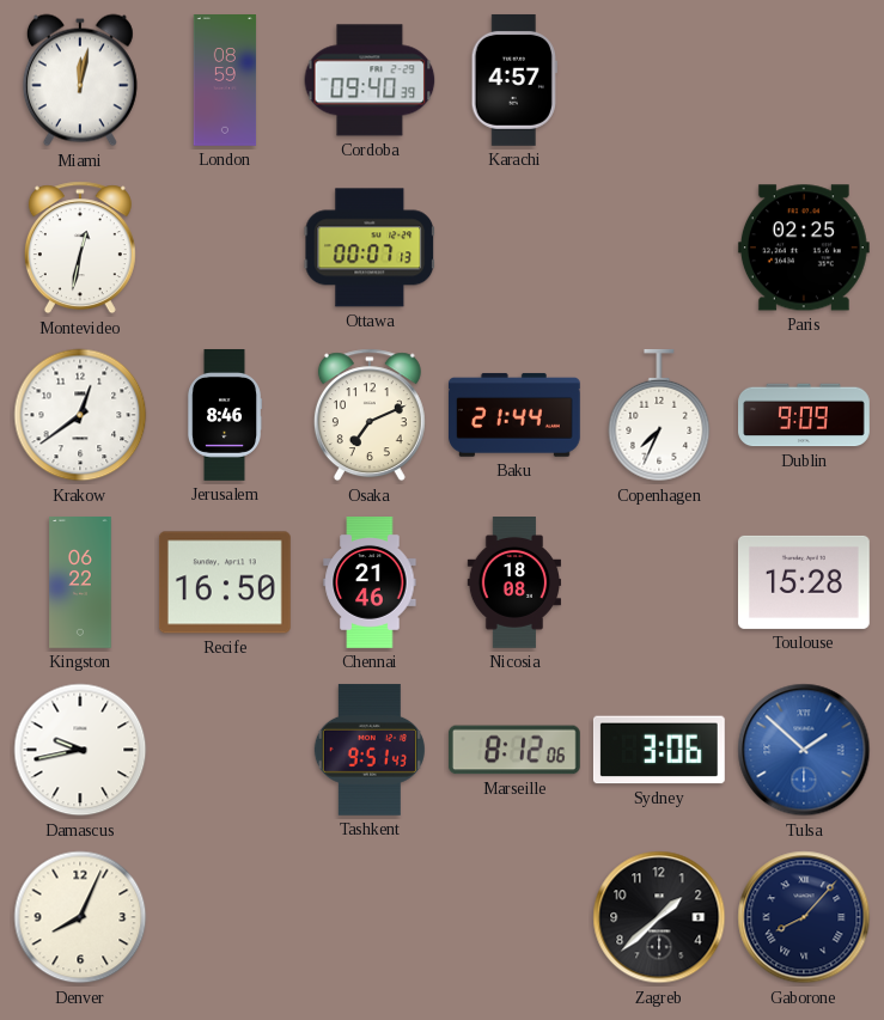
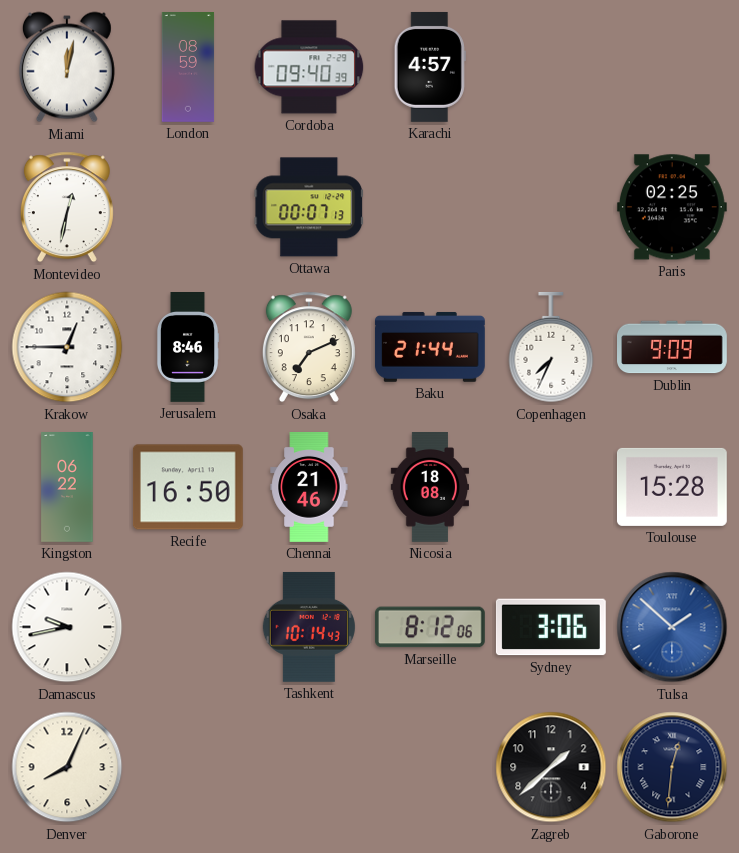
Krakow: 12:39 -> 12:45 (67, 347)
Tashkent: 9:51 -> 10:14 (309, 627)
Gaborone: 8:07 -> 12:31 (672, 767)
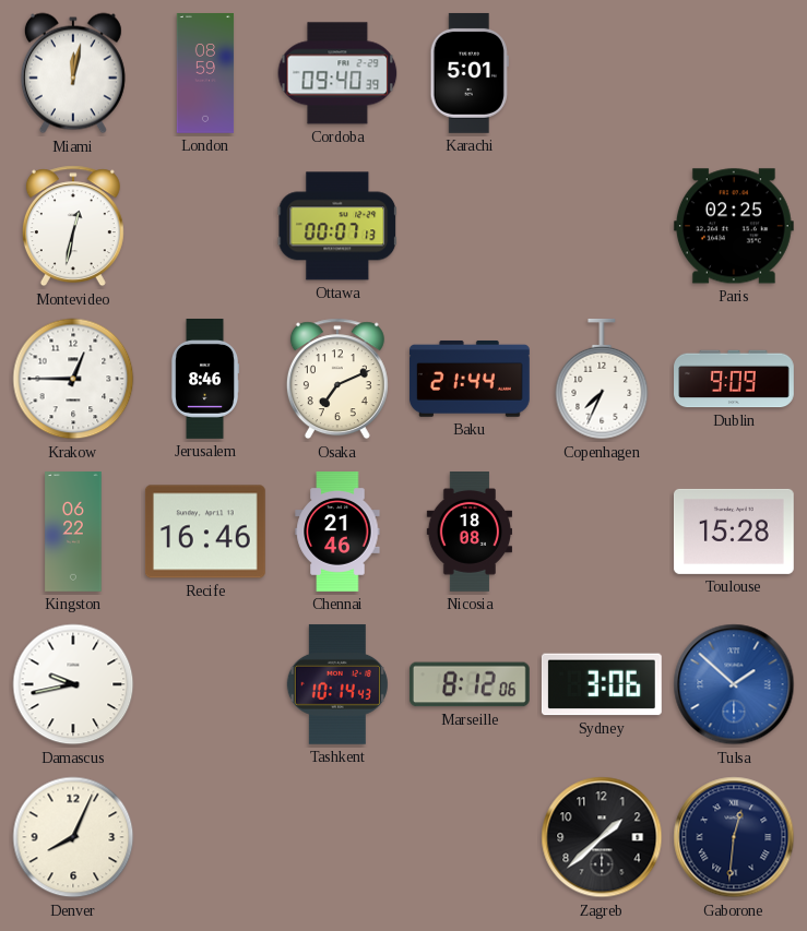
Karachi: 4:57 -> 5:01 (470, 73)
Recife: 16:50 -> 16:46 (205, 532)
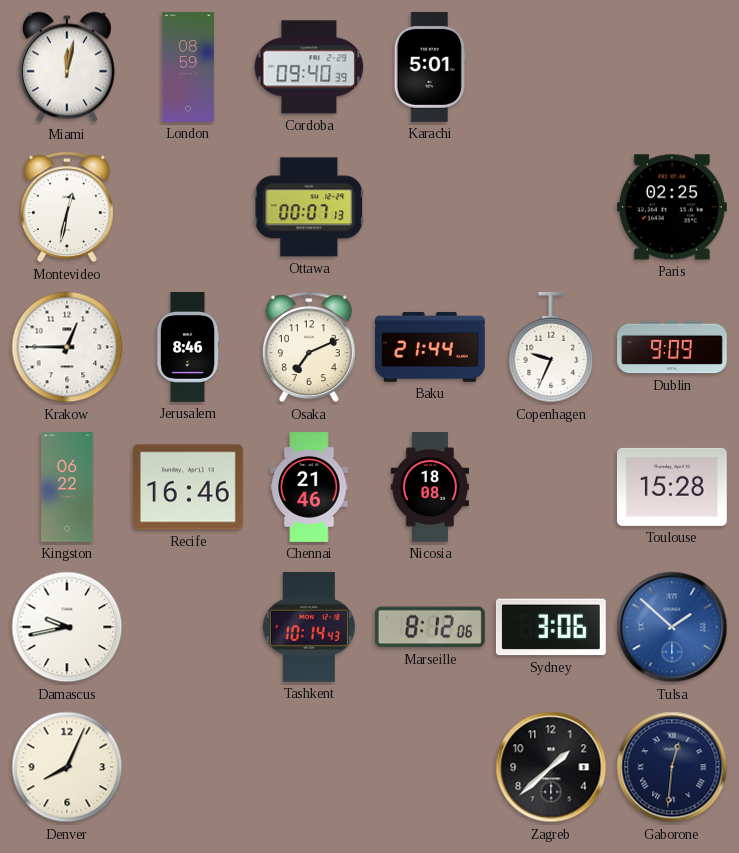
Copenhagen: 7:34 -> 9:34 (551, 347)
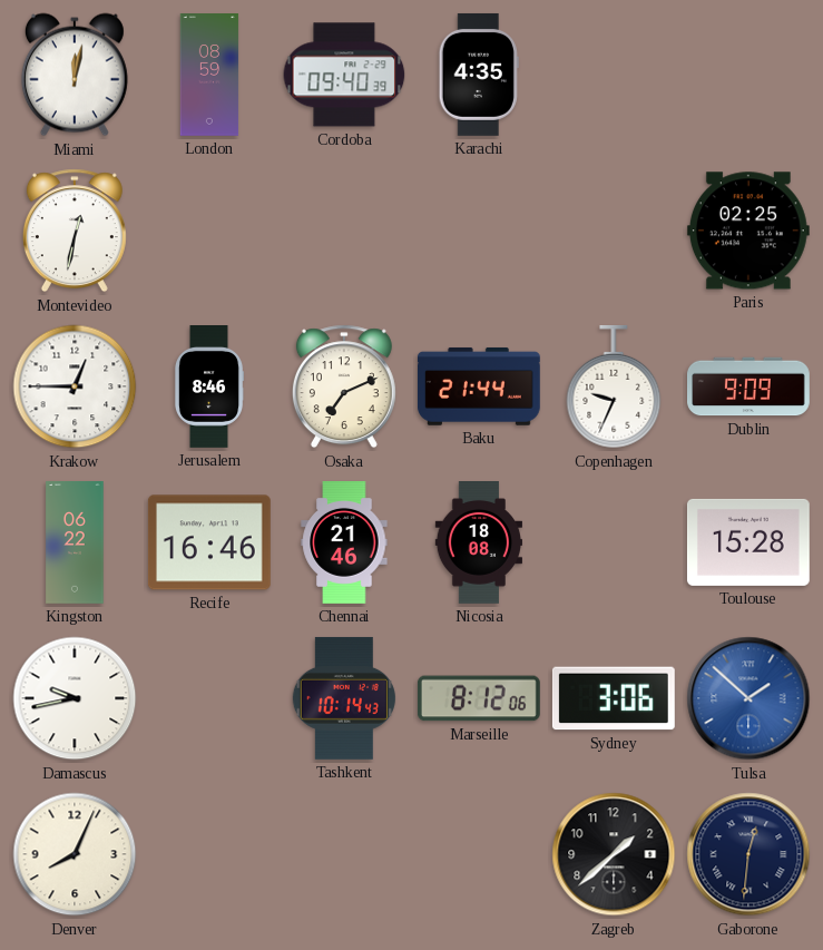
Karachi: 5:01 -> 4:35 (479, 75)
Ottawa: 00:07 -> none (309, 207)
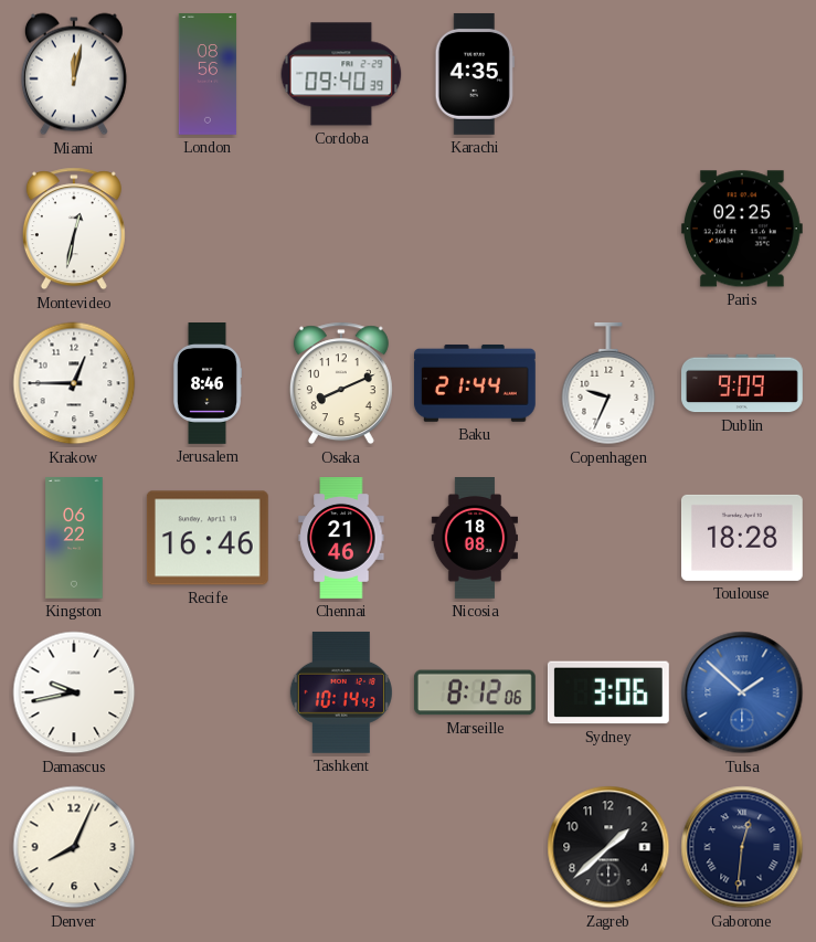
London: 08:59 -> 08:56 (208, 75)
Osaka: 7:11 -> 8:11 (341, 383)
Toulouse: 15:28 -> 18:28 (742, 538)
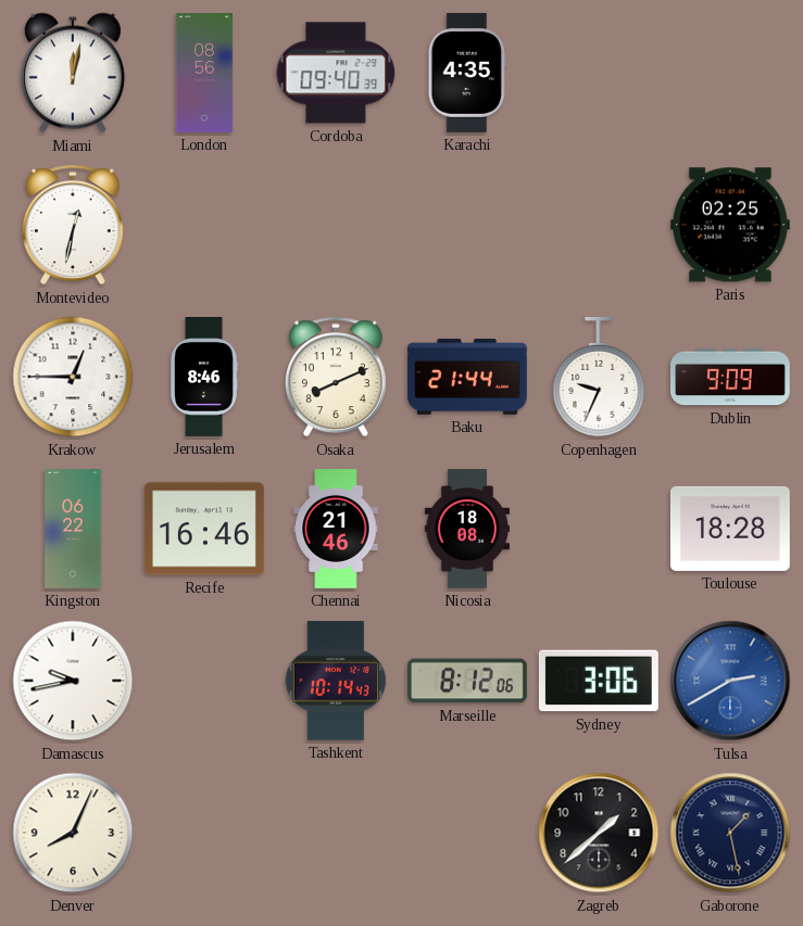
Tulsa: 1:52 -> 2:40 (730, 681)
Gaborone: 12:31 -> 1:28 (730, 833)
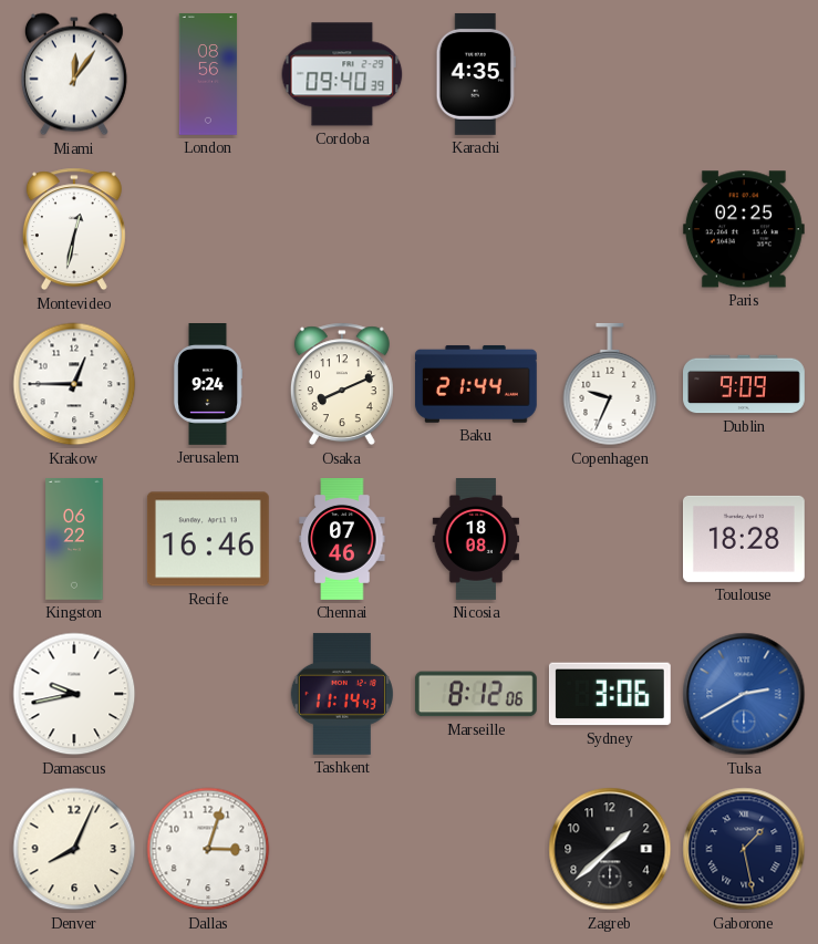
Miami: 12:02 -> 12:06 (74, 74)
Jerusalem: 8:46 -> 9:24 (208, 385)
Chennai: 21:46 -> 07:46 (342, 540)
Tashkent: 10:14 -> 11:14 (342, 694)
Dallas: none -> 3:03 (208, 849)
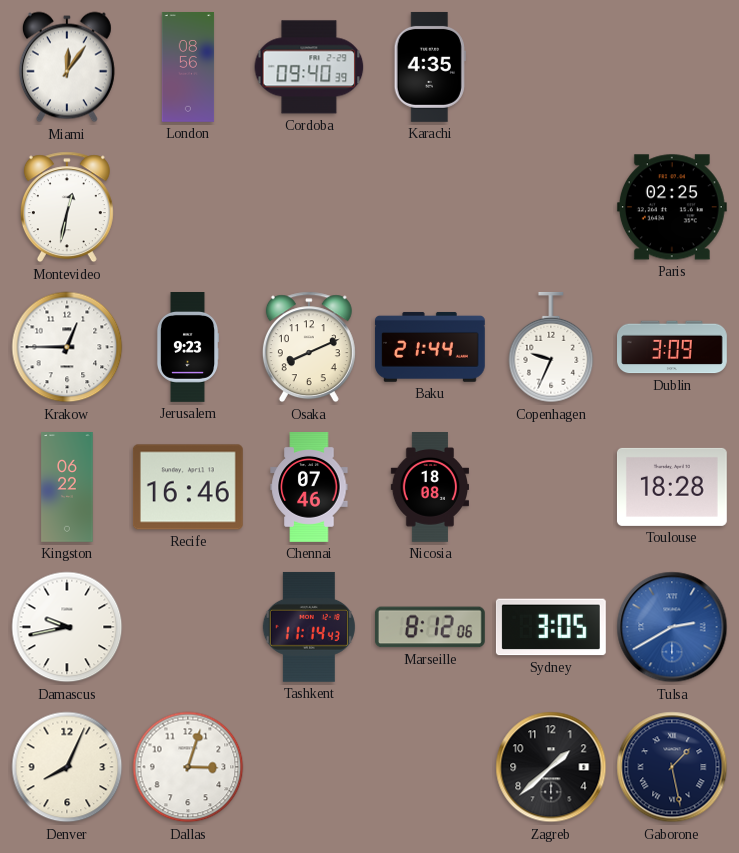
Jerusalem: 9:24 -> 9:23 (188, 348)
Dublin: 9:09 -> 3:09 (673, 347)
Sydney: 3:06 -> 3:05 (551, 627)
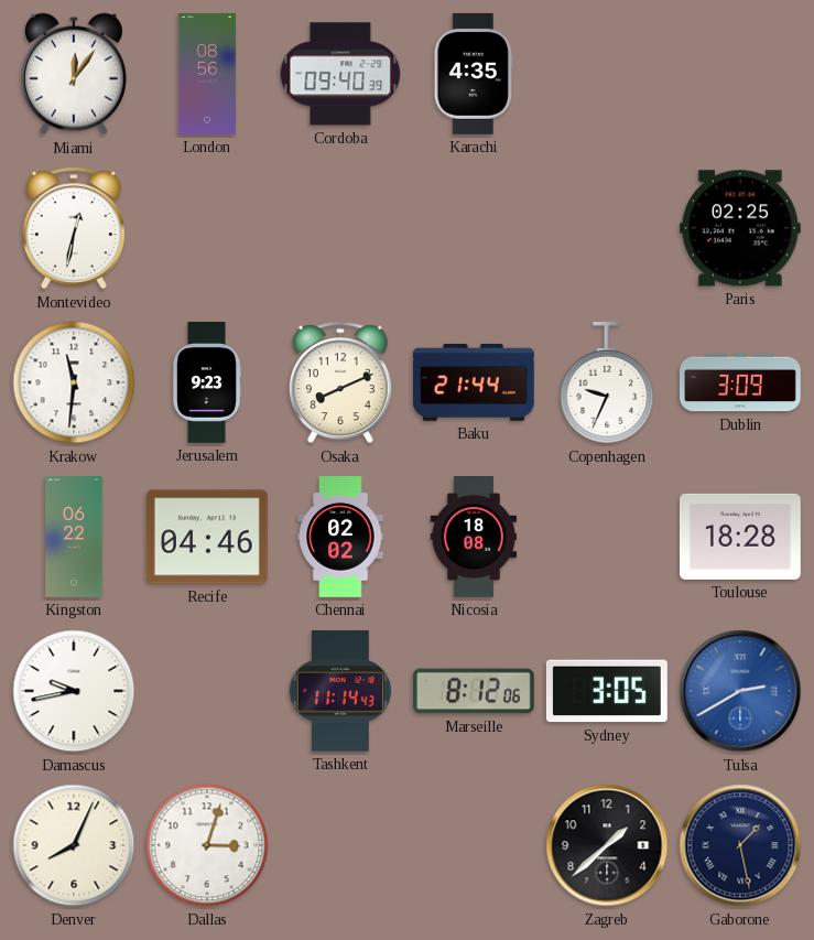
Krakow: 12:45 -> 11:31 (74, 382)
Recife: 16:46 -> 04:46 (207, 537)
Chennai: 07:46 -> 02:02 (340, 538)
